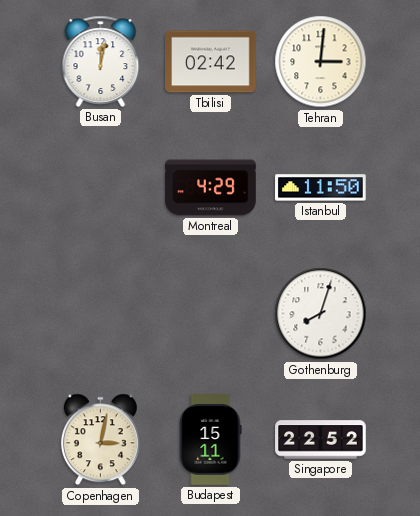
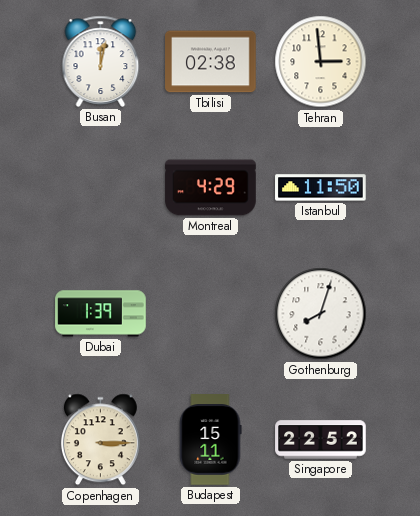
Tbilisi: 02:42 -> 02:38 (211, 62)
Tehran: 3:01 -> 2:59 (321, 62)
Dubai: none -> 1:39 (101, 314)
Copenhagen: 3:02 -> 3:15 (100, 440)
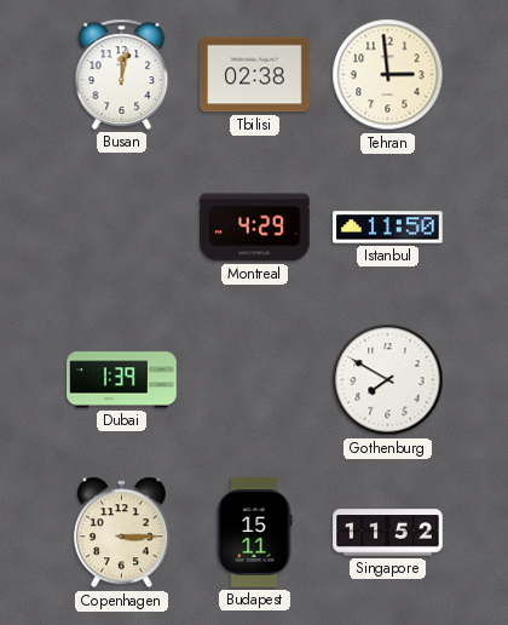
Gothenburg: 8:03 -> 7:50 (388, 380)
Singapore: 22:52 -> 11:52 (388, 533)
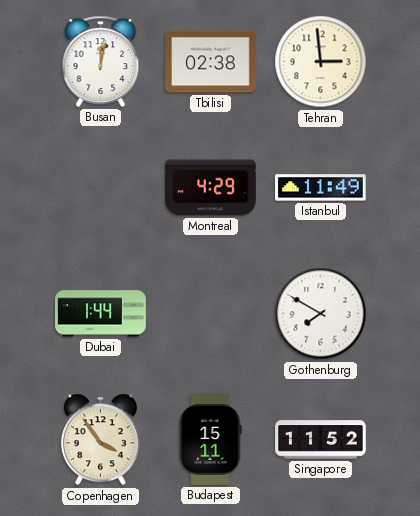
Istanbul: 11:50 -> 11:49 (321, 188)
Dubai: 1:39 -> 1:44 (101, 314)
Copenhagen: 3:15 -> 3:54 (100, 440)
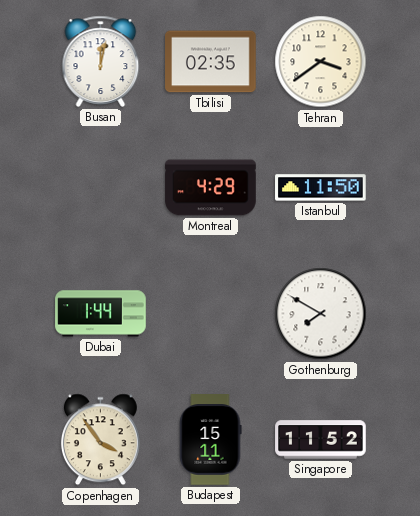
Tbilisi: 02:38 -> 02:35 (211, 62)
Tehran: 2:59 -> 3:39 (321, 62)
Istanbul: 11:49 -> 11:50 (321, 188)
